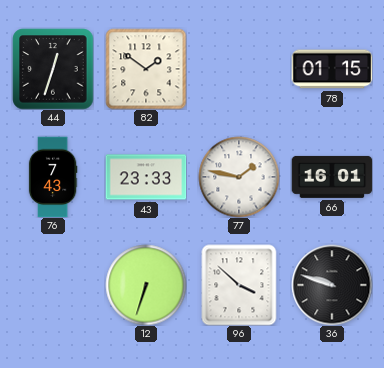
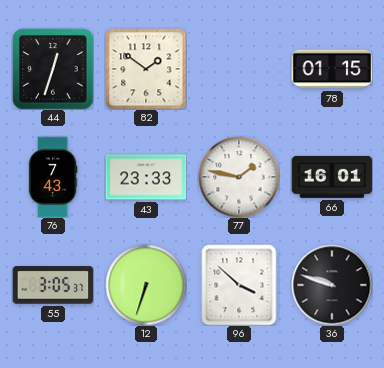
55: none -> 3:05 (53, 285)
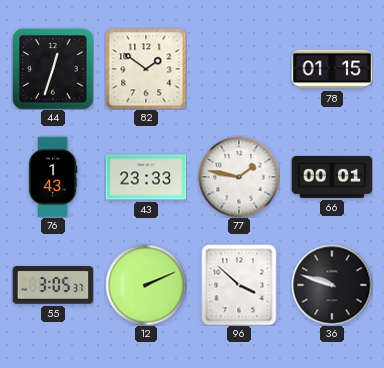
76: 7:43 -> 1:43 (53, 177)
66: 16:01 -> 00:01 (332, 177)
12: 6:33 -> 2:11 (146, 285)
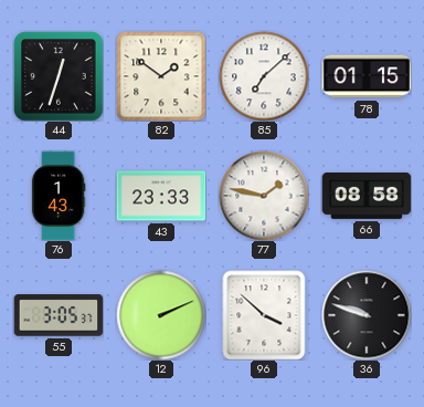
85: none -> 7:08 (264, 76)
66: 00:01 -> 08:58 (367, 196)
